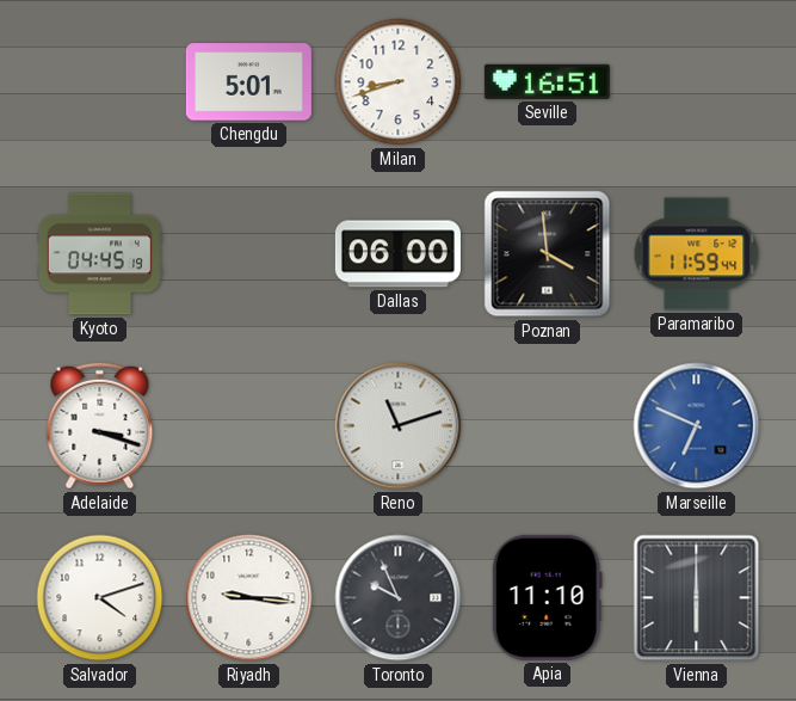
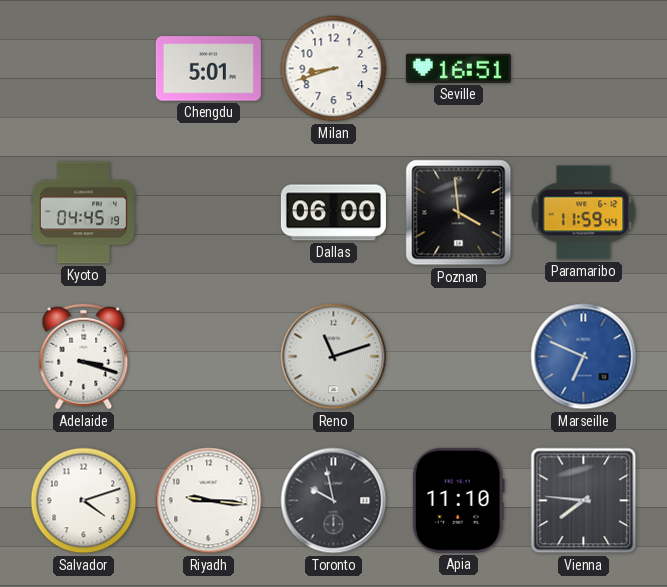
Toronto: 9:56 -> 9:58 (334, 501)
Vienna: 6:00 -> 7:46 (584, 501)
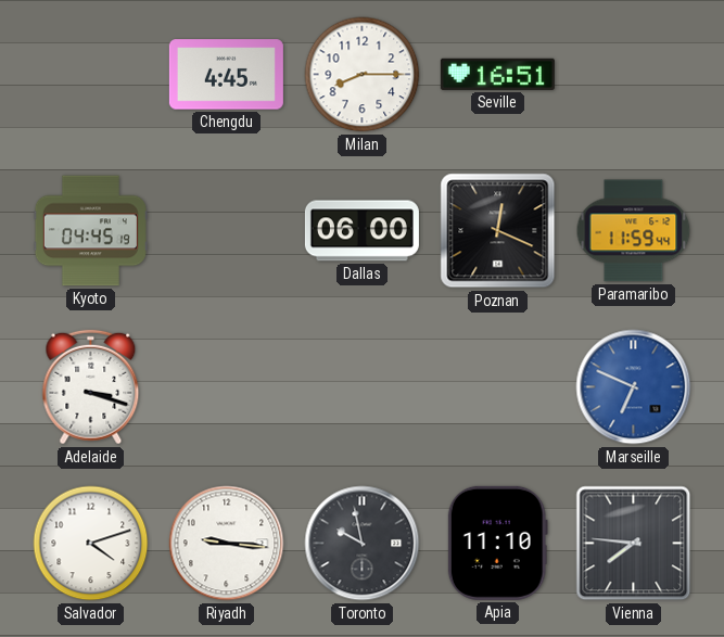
Chengdu: 5:01 -> 4:45 (226, 75)
Milan: 8:42 -> 8:15 (363, 75)
Poznan: 3:59 -> 12:19 (498, 231)
Reno: 11:12 -> none (334, 357)
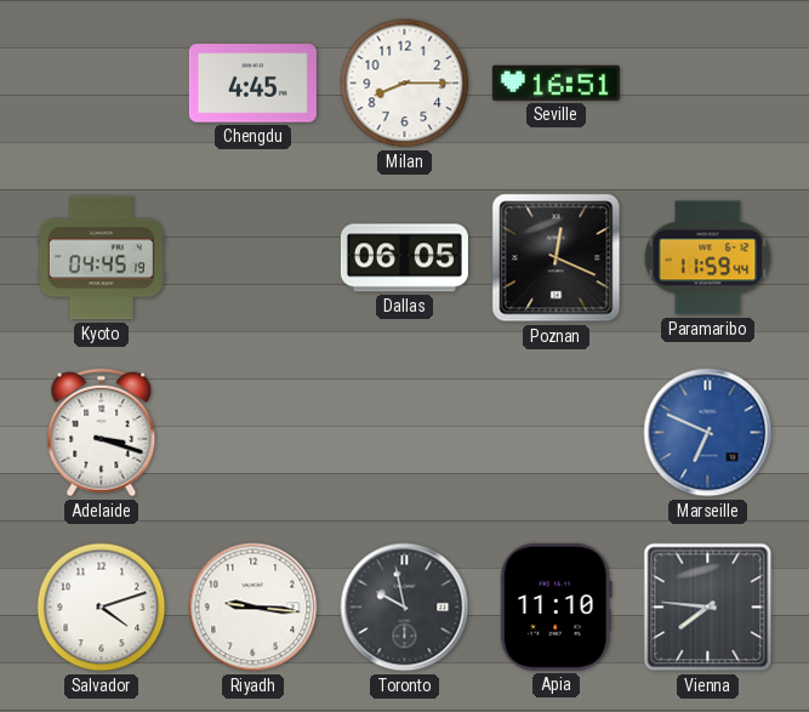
Dallas: 06:00 -> 06:05 (404, 258)
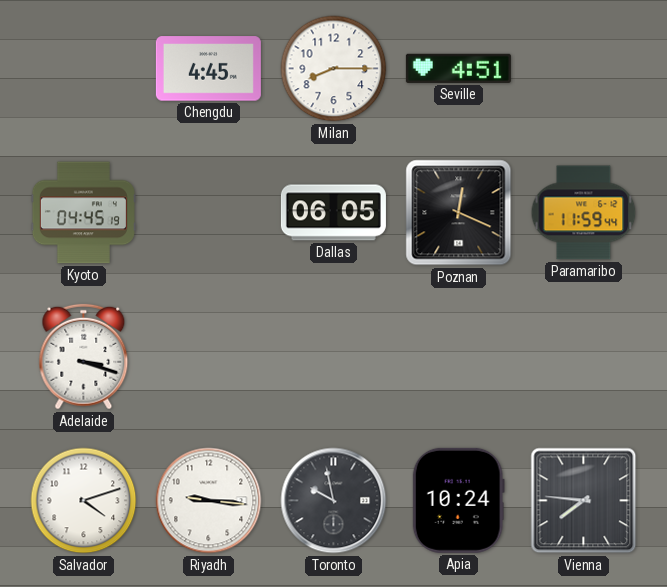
Seville: 16:51 -> 4:51 (458, 68)
Marseille: 6:49 -> none (708, 433)
Apia: 11:10 -> 10:24 (458, 500)
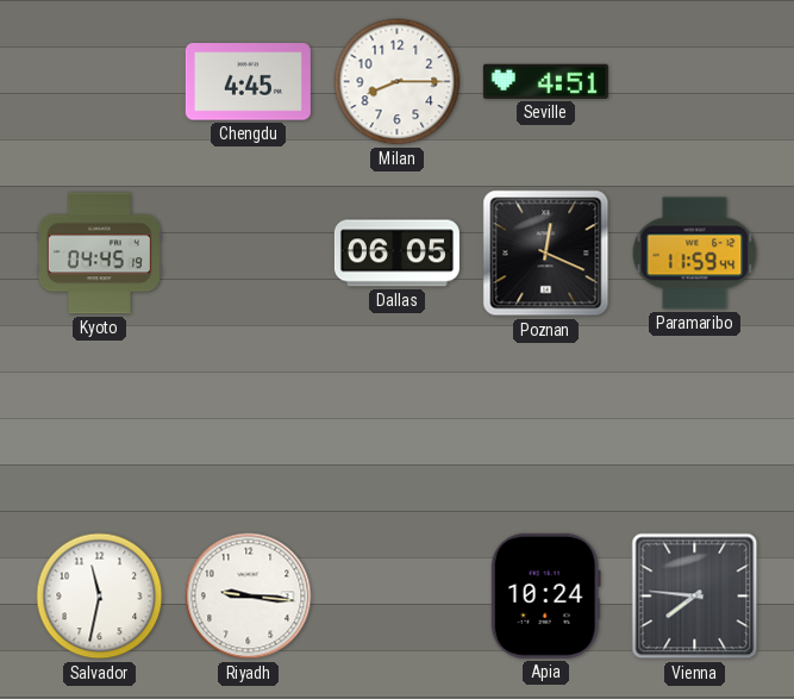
Adelaide: 3:18 -> none (84, 357)
Salvador: 4:12 -> 11:32 (100, 597)
Toronto: 9:58 -> none (334, 501)
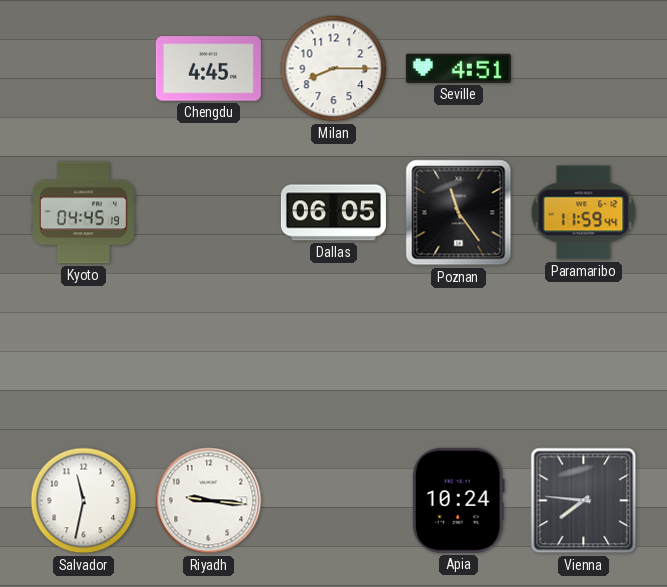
Poznan: 12:19 -> 11:24 (459, 213)
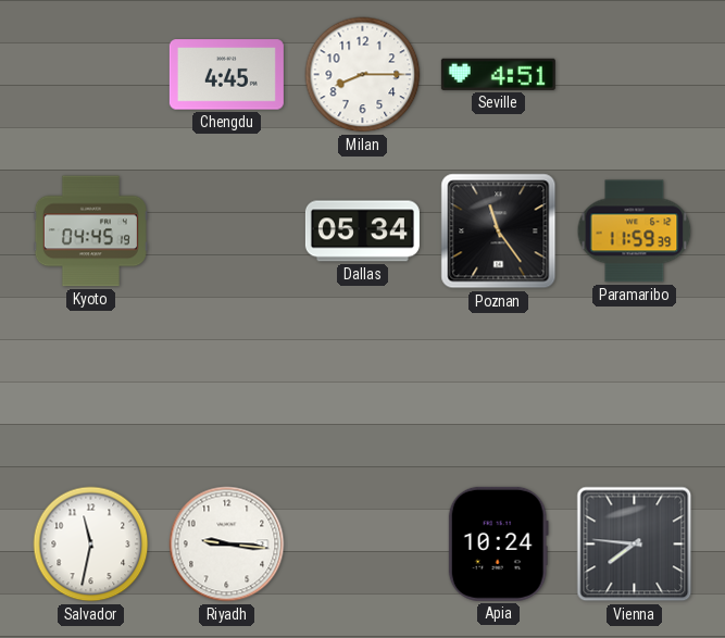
Dallas: 06:05 -> 05:34 (362, 232)
Paramaribo: 11:59:44 -> 11:59:39 (635, 232)
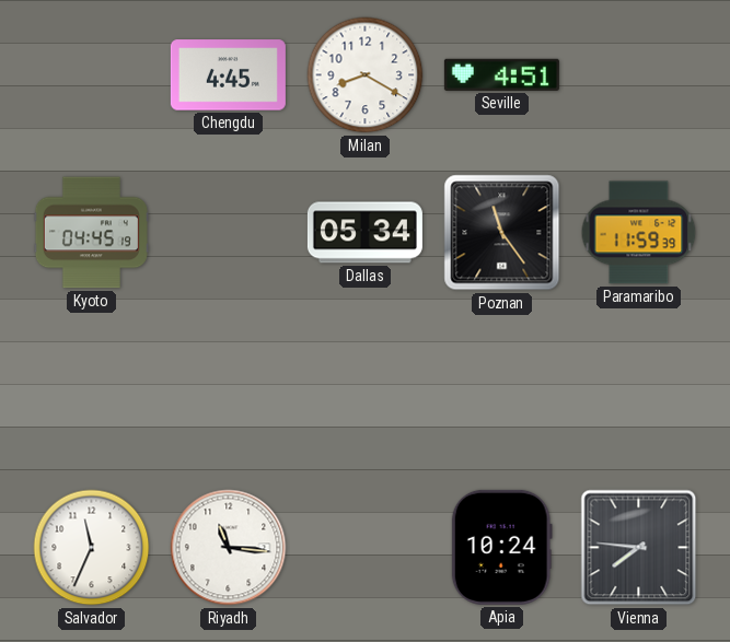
Milan: 8:15 -> 8:20 (366, 75)
Salvador: 11:32 -> 11:34 (92, 548)
Riyadh: 9:16 -> 11:16 (229, 548)
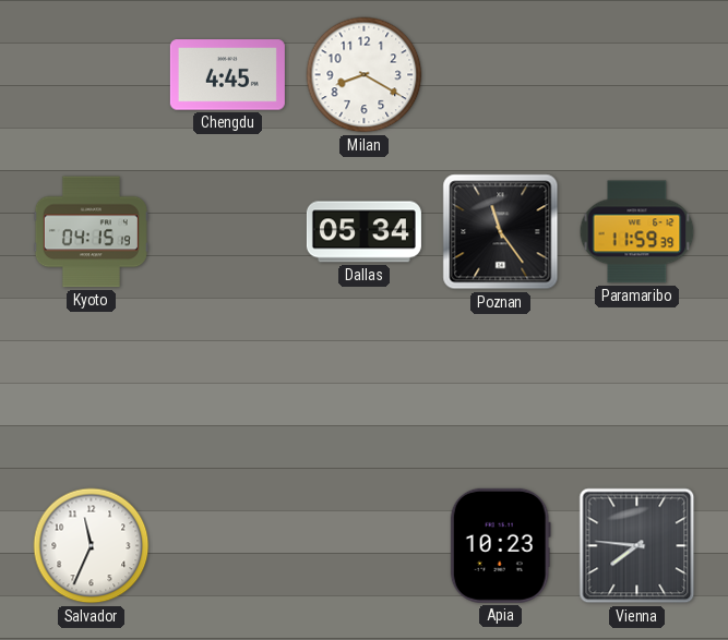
Seville: 4:51 -> none (501, 74)
Kyoto: 04:45 -> 04:15 (91, 232)
Riyadh: 11:16 -> none (229, 548)
Apia: 10:24 -> 10:23 (500, 545)
